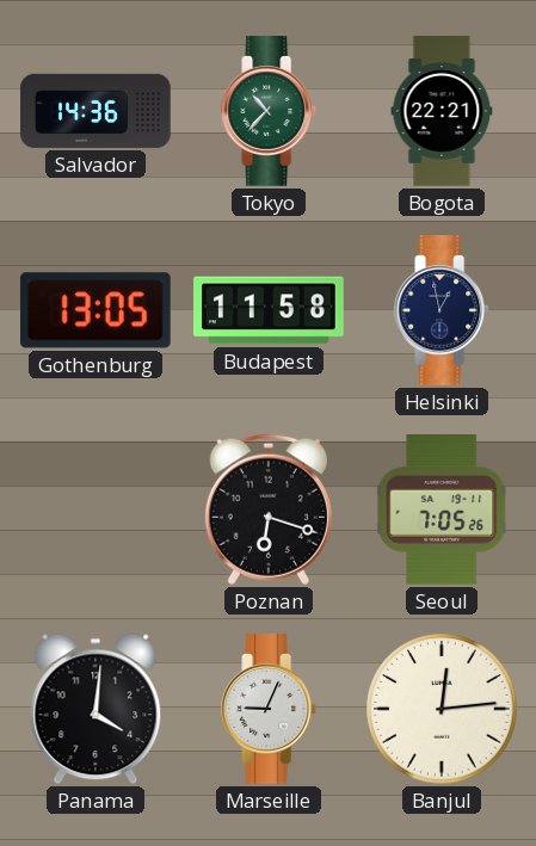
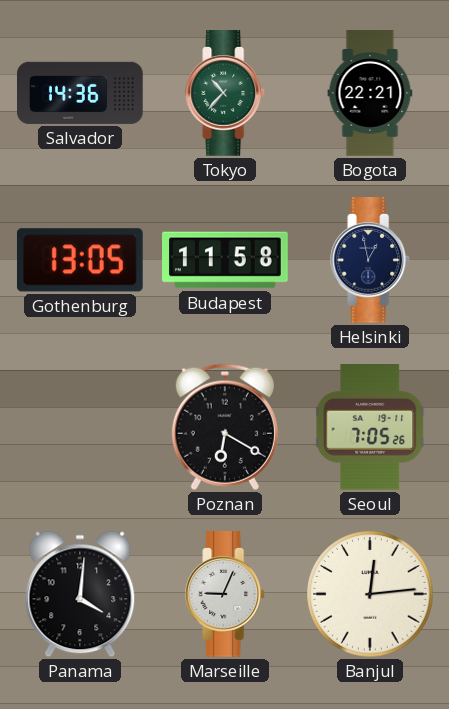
Poznan: 6:18 -> 6:20 (225, 427)
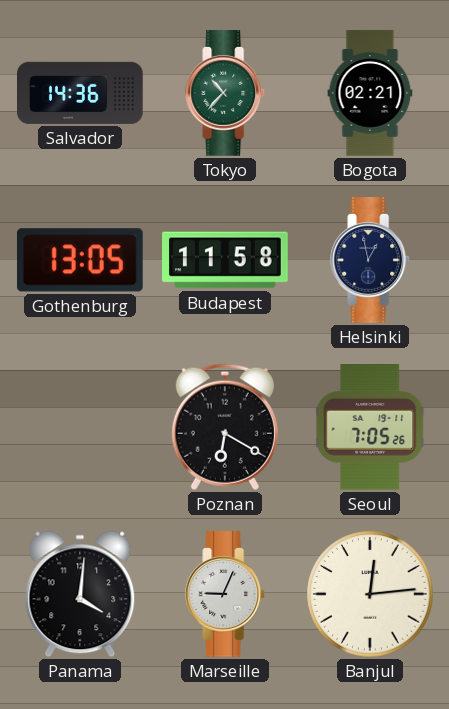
Bogota: 22:21 -> 02:21 (370, 93)
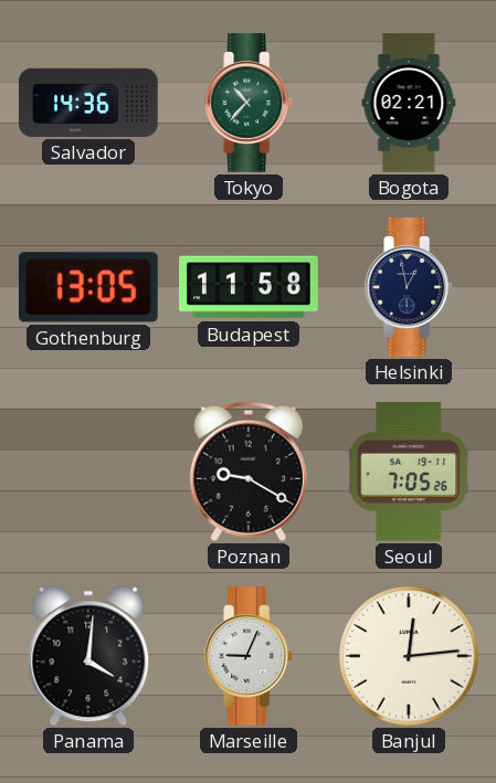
Poznan: 6:20 -> 9:20 (249, 472)
